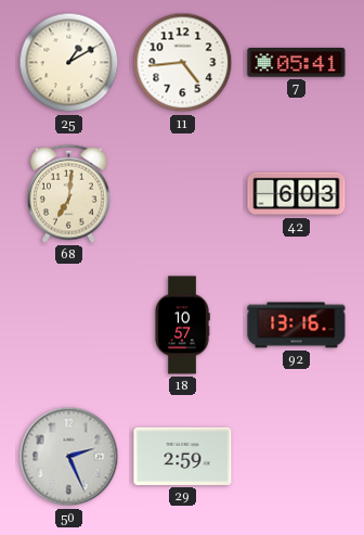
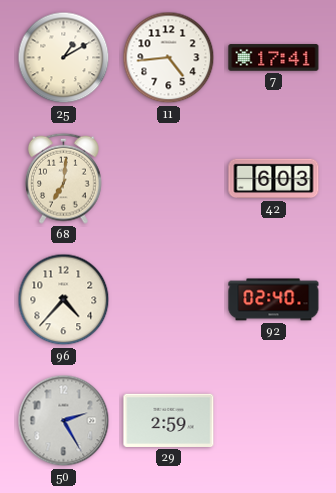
7: 05:41 -> 17:41 (274, 58)
96: none -> 4:37 (64, 300)
18: 10:57 -> none (182, 326)
92: 13:16 -> 02:40 (274, 300)
50: 2:26 -> 2:25 (64, 421)
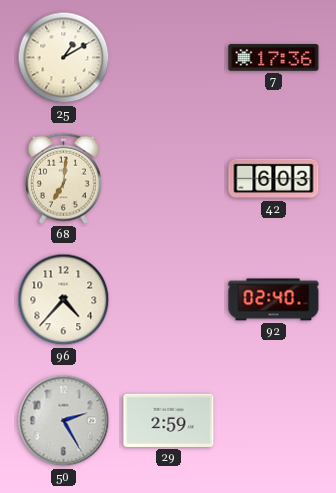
11: 4:44 -> none (169, 58)
7: 17:41 -> 17:36 (274, 58)
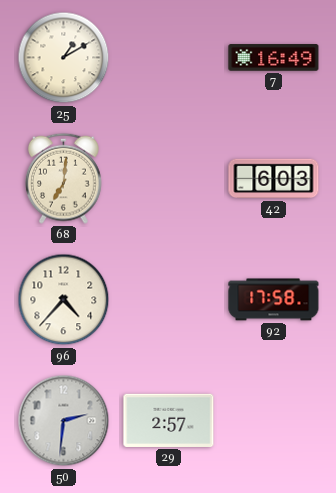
7: 17:36 -> 16:49 (274, 58)
92: 02:40 -> 17:58 (274, 300)
50: 2:25 -> 2:31 (64, 421)
29: 2:59 -> 2:57 (169, 420)
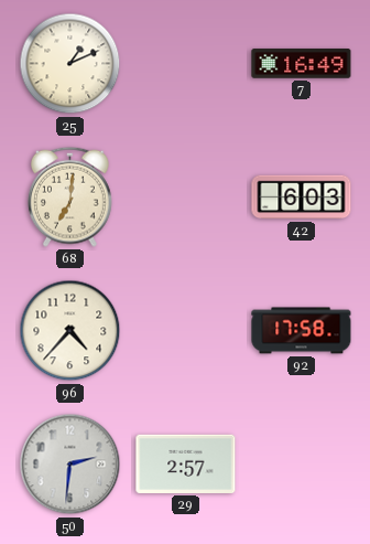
25: 1:10 -> 1:11 (70, 64)
